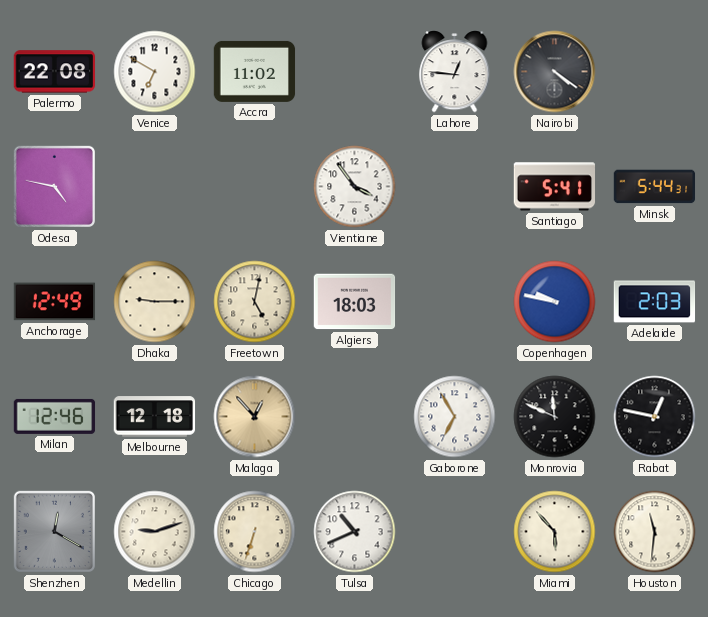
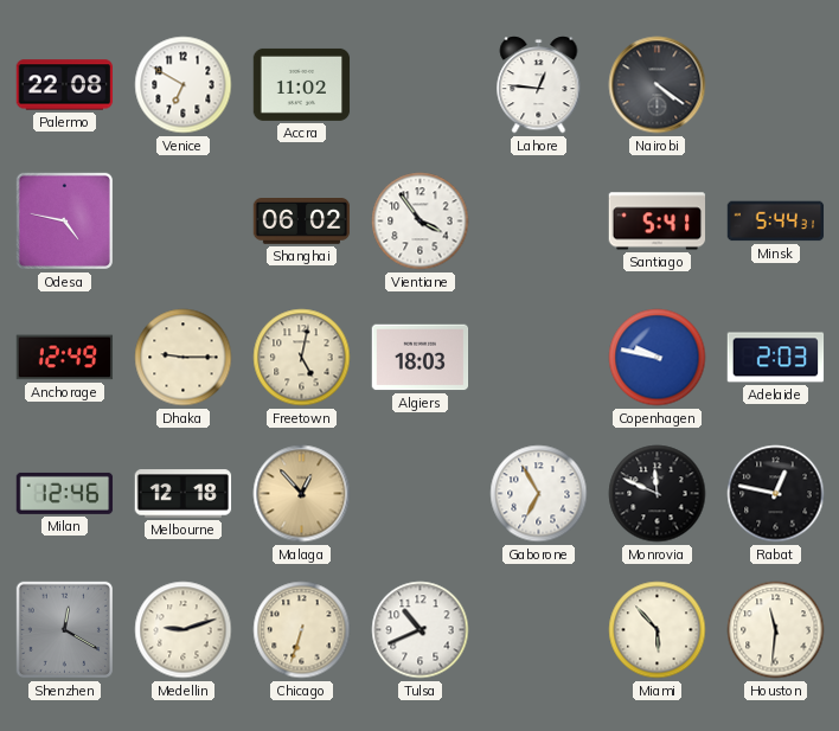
Shanghai: none -> 06:02 (302, 222)
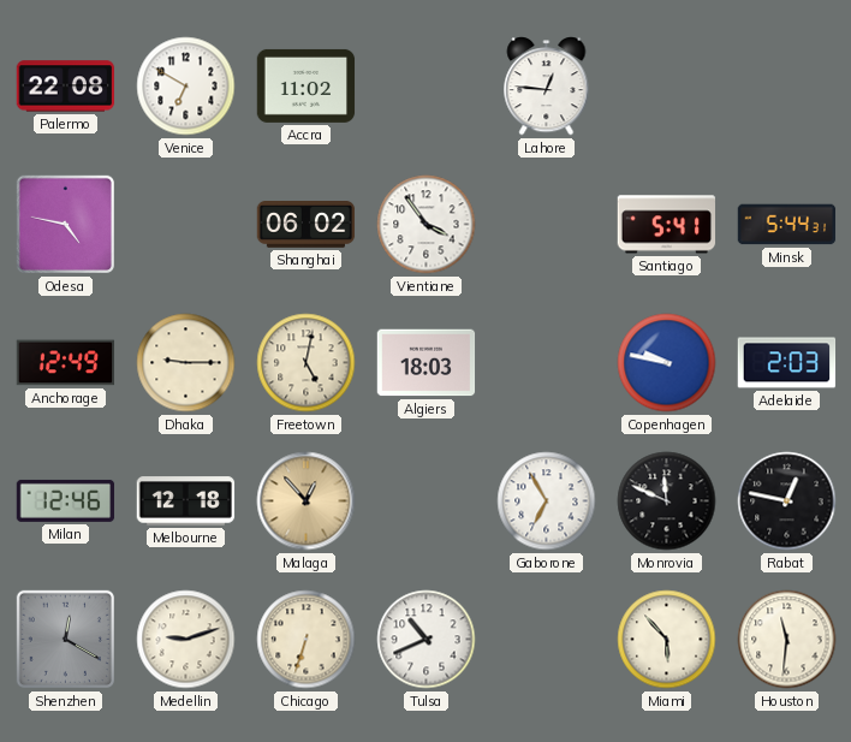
Nairobi: 4:21 -> none (658, 85)
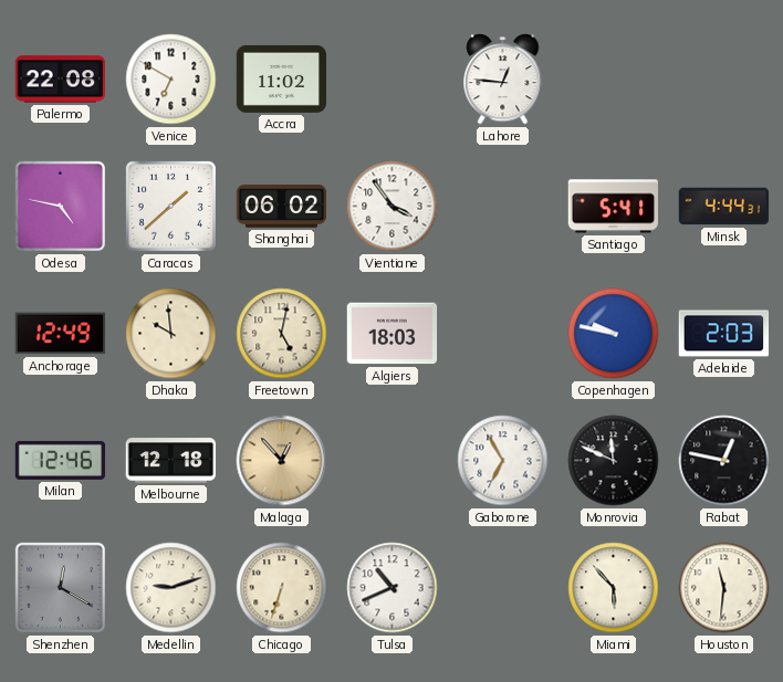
Caracas: none -> 1:38 (170, 206)
Minsk: 5:44 -> 4:44 (724, 207)
Dhaka: 9:15 -> 9:59 (171, 334)
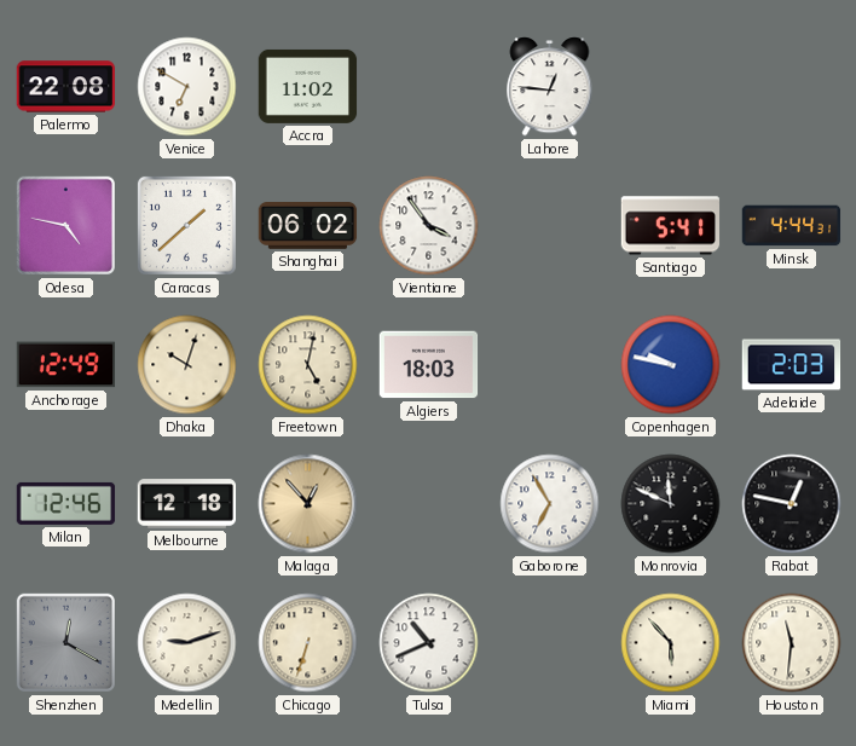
Dhaka: 9:59 -> 10:03 (187, 365)
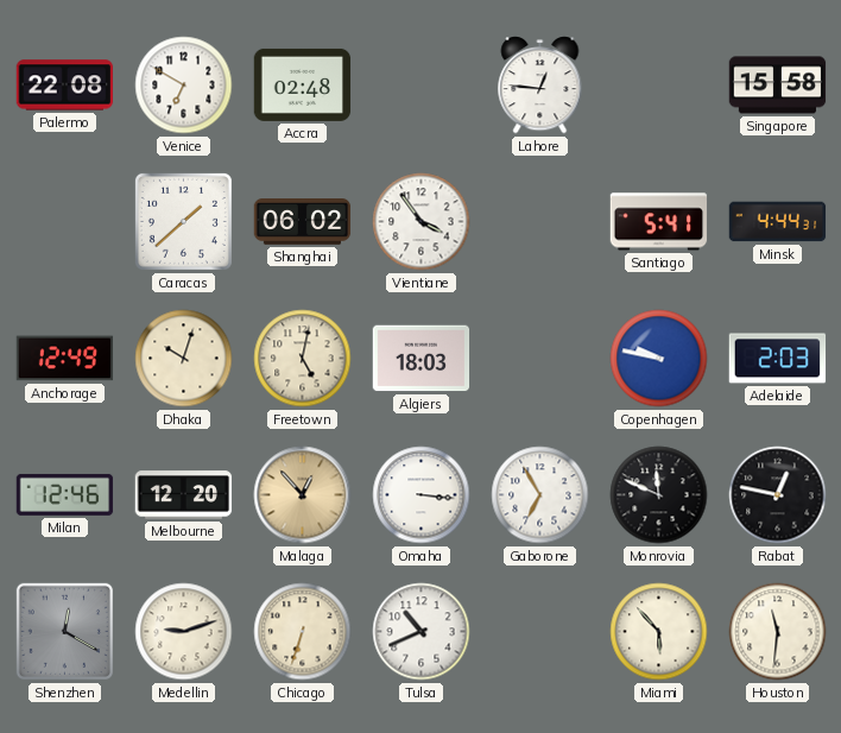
Accra: 11:02 -> 02:48 (303, 84)
Singapore: none -> 15:58 (778, 86)
Odesa: 4:47 -> none (65, 225)
Melbourne: 12:18 -> 12:20 (184, 495)
Omaha: none -> 3:16 (422, 495)
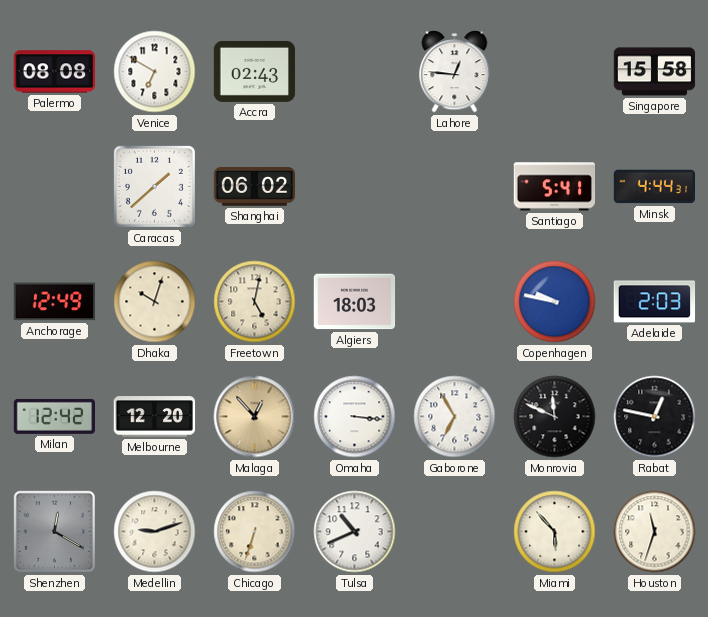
Palermo: 22:08 -> 08:08 (55, 72)
Accra: 02:48 -> 02:43 (255, 71)
Vientiane: 3:54 -> none (422, 222)
Milan: 12:46 -> 12:42 (55, 416)
Houston: 11:31 -> 11:33 (655, 532)
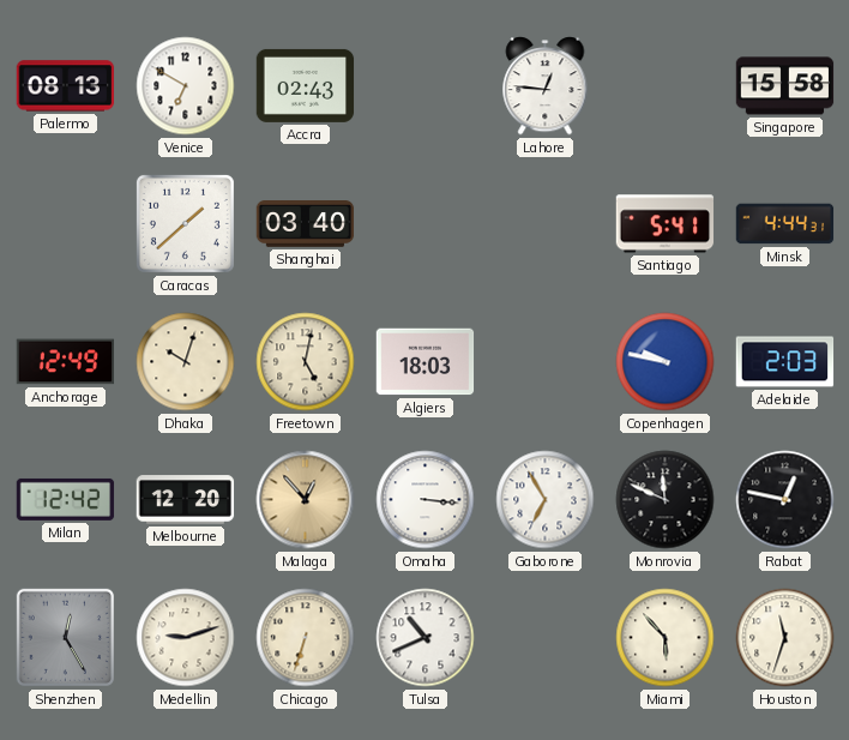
Palermo: 08:08 -> 08:13 (66, 86)
Shanghai: 06:02 -> 03:40 (306, 224)
Shenzhen: 12:20 -> 12:25 (65, 637)
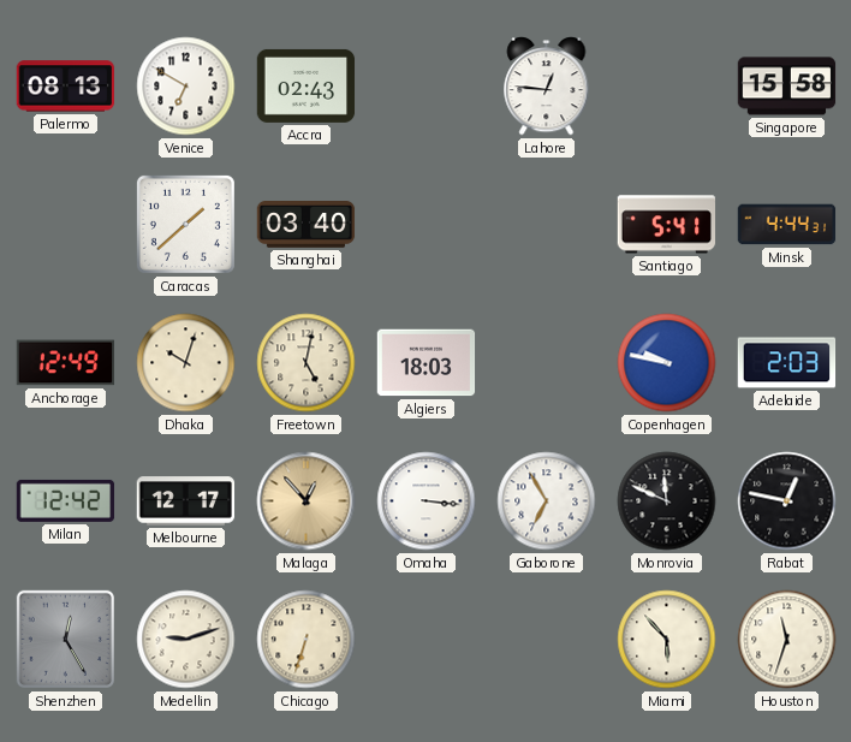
Melbourne: 12:20 -> 12:17 (186, 501)
Tulsa: 10:41 -> none (426, 638)
